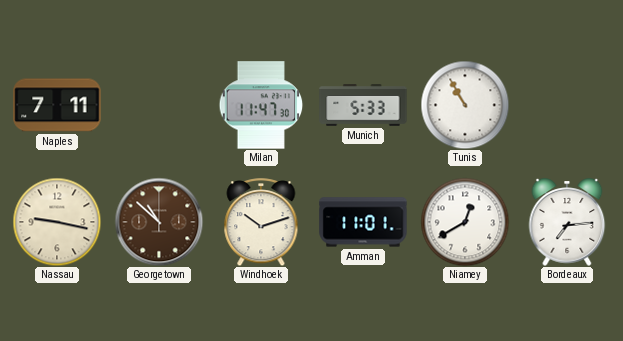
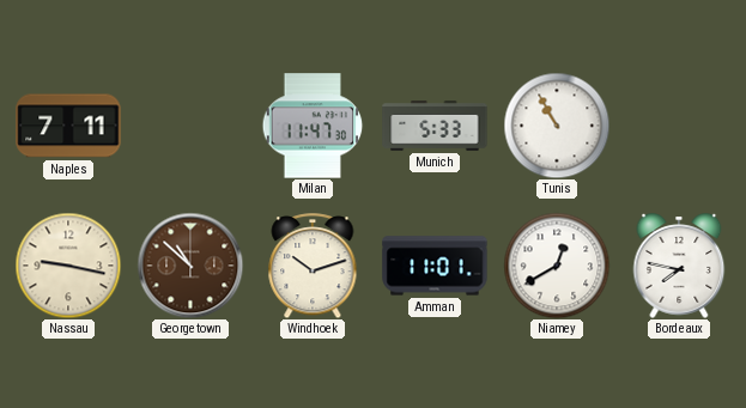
Bordeaux: 7:14 -> 7:47 (679, 266)
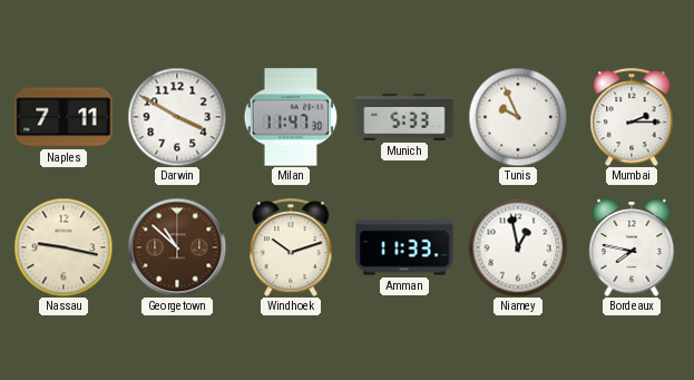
Darwin: none -> 3:50 (177, 117)
Tunis: 10:55 -> 9:56 (518, 117)
Mumbai: none -> 2:15 (632, 117)
Amman: 11:01 -> 11:33 (404, 247)
Niamey: 12:40 -> 12:58 (518, 247)
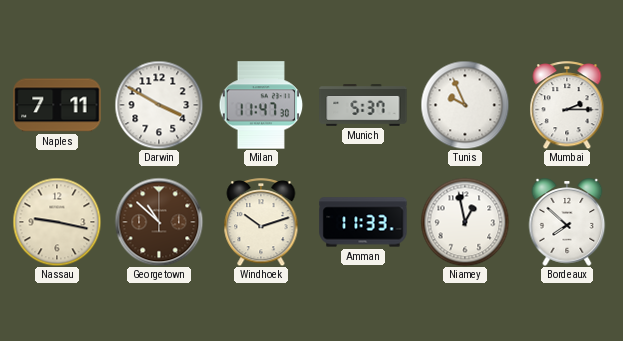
Munich: 5:33 -> 5:37 (363, 105)
Bordeaux: 7:47 -> 7:52 (567, 222)
